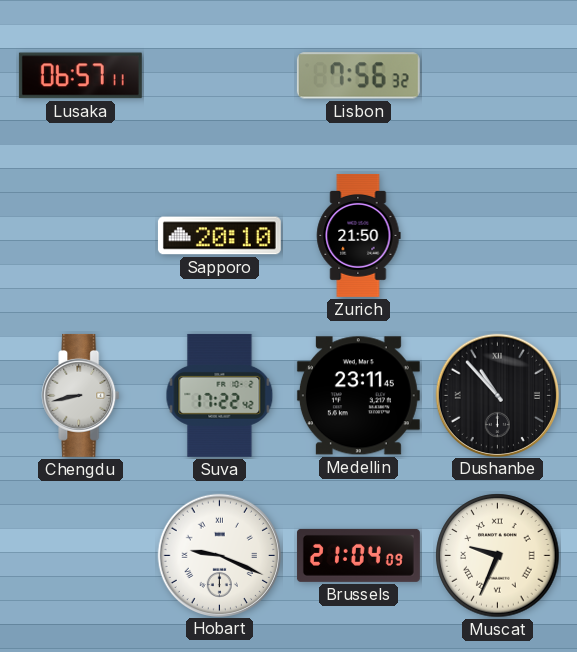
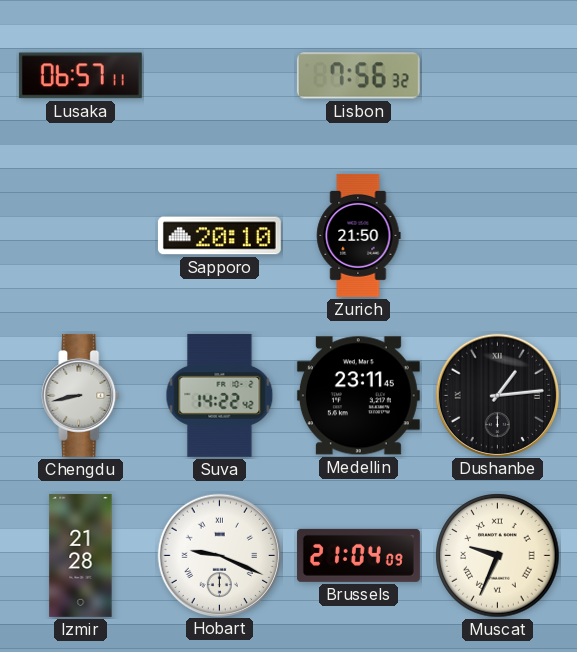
Suva: 17:22 -> 14:22 (220, 395)
Dushanbe: 10:53 -> 1:14 (497, 395)
Izmir: none -> 21:28 (81, 555)
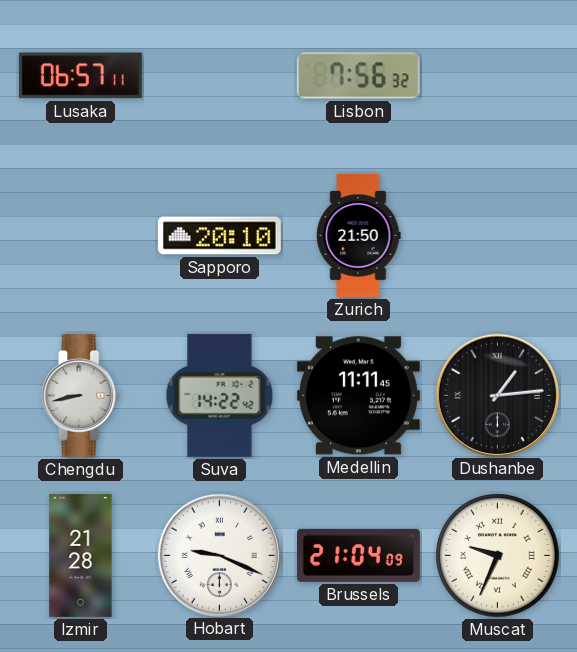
Medellin: 23:11 -> 11:11 (358, 396)
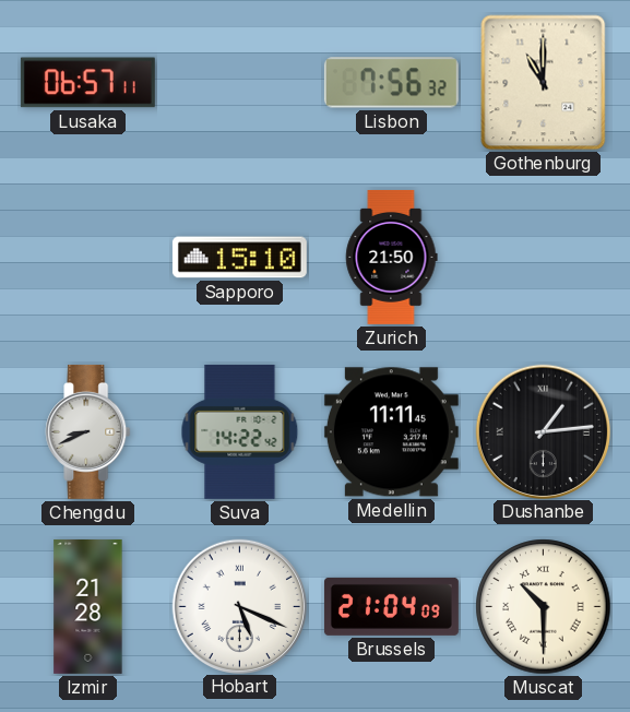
Gothenburg: none -> 11:00 (544, 83)
Sapporo: 20:10 -> 15:10 (239, 258)
Chengdu: 8:43 -> 8:41 (88, 431)
Hobart: 9:19 -> 5:19 (239, 606)
Muscat: 9:34 -> 10:30 (544, 607)
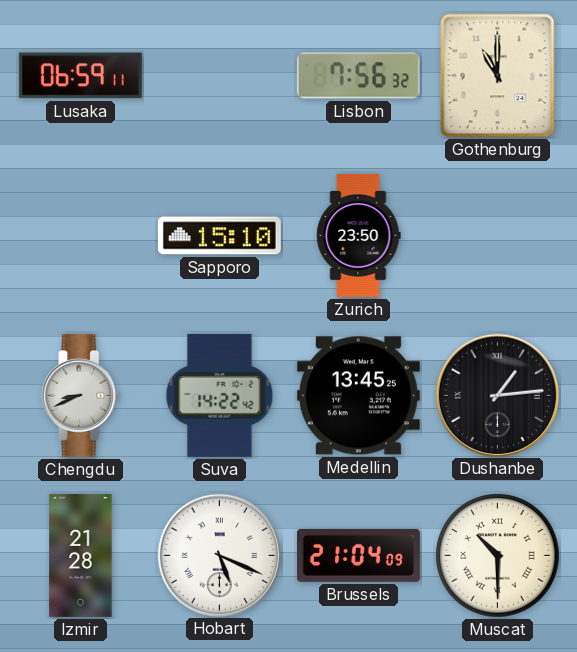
Lusaka: 06:57 -> 06:59 (80, 76)
Zurich: 21:50 -> 23:50 (359, 235)
Medellin: 11:11 -> 13:45 (358, 396)
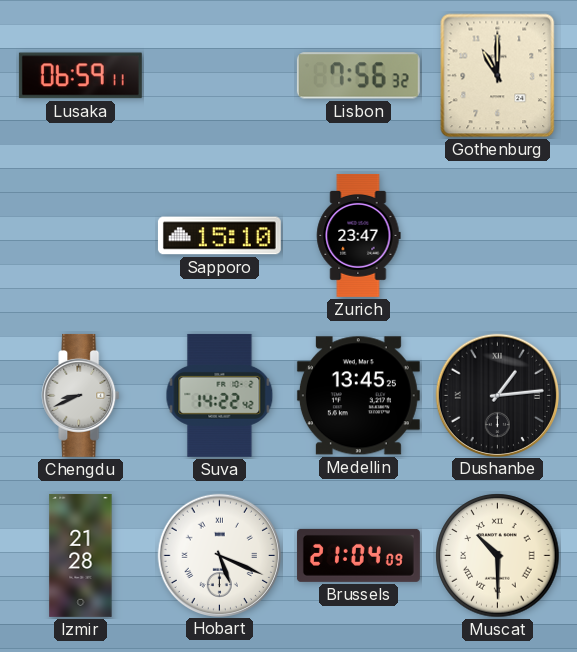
Zurich: 23:50 -> 23:47 (359, 235)
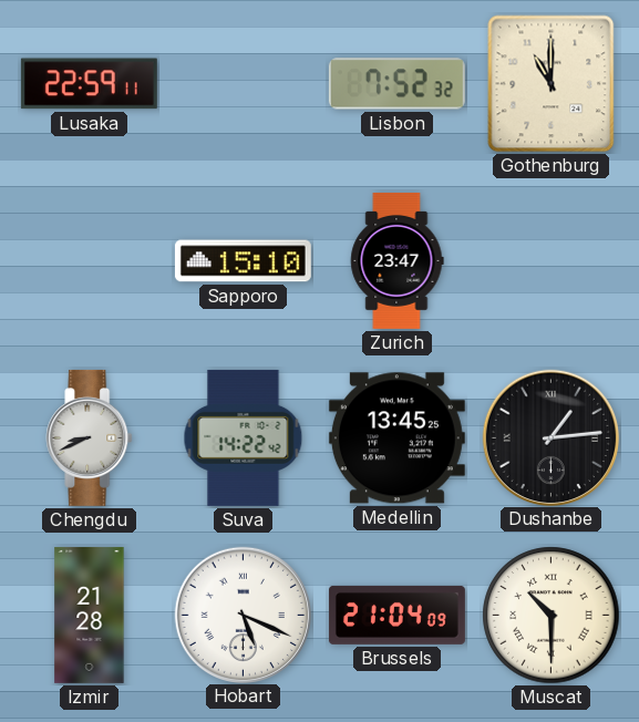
Lusaka: 06:59 -> 22:59 (89, 84)
Lisbon: 7:56 -> 7:52 (396, 84)
